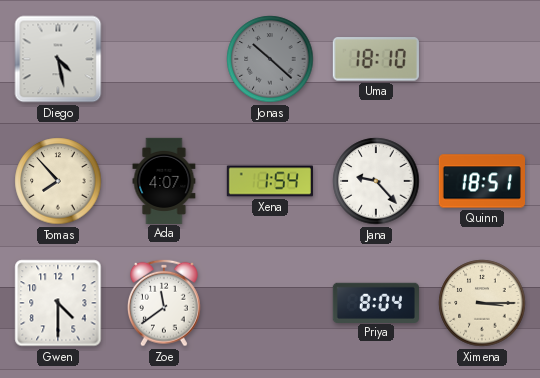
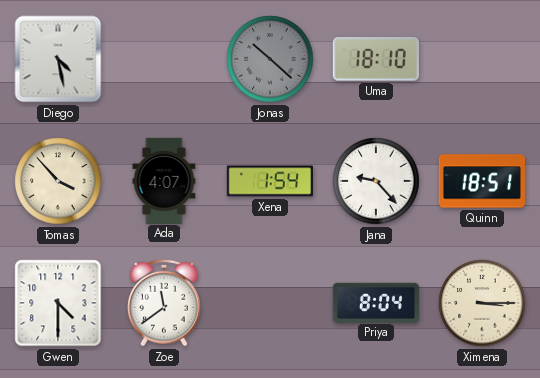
Tomas: 7:53 -> 3:53 (58, 181)
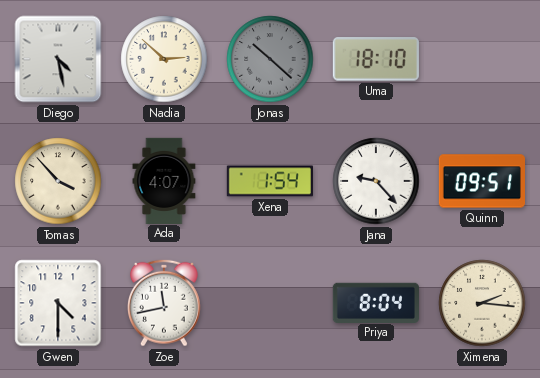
Nadia: none -> 2:52 (164, 59)
Quinn: 18:51 -> 09:51 (481, 181)
Zoe: 11:39 -> 11:43 (165, 303)
Ximena: 3:15 -> 2:16 (482, 303)
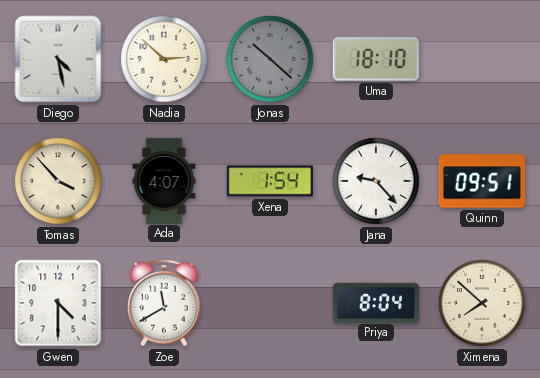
Zoe: 11:43 -> 11:40 (165, 303)
Ximena: 2:16 -> 7:52 (482, 303)
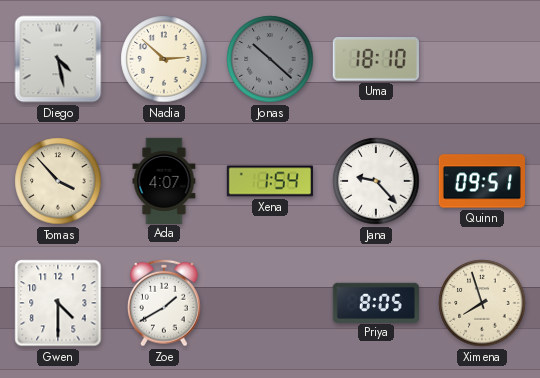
Zoe: 11:40 -> 1:40 (165, 303)
Priya: 8:04 -> 8:05 (376, 302)
Ximena: 7:52 -> 7:57 (482, 303)
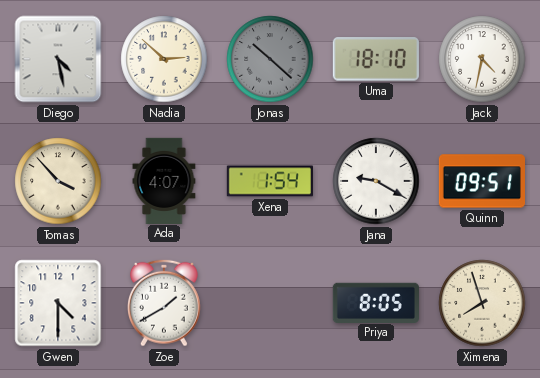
Jack: none -> 4:32 (482, 59)
Jana: 9:23 -> 9:20 (376, 181)
